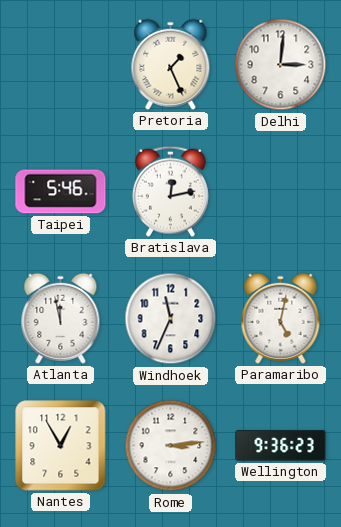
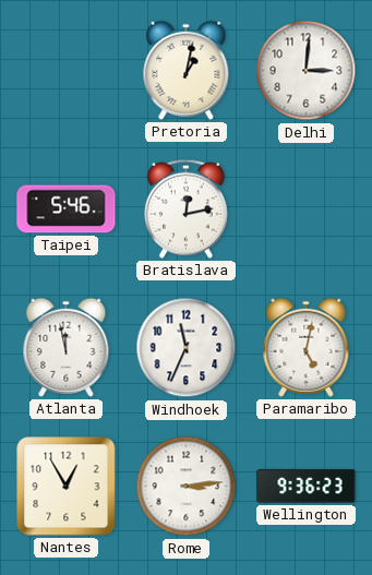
Pretoria: 1:26 -> 1:02 (187, 70)
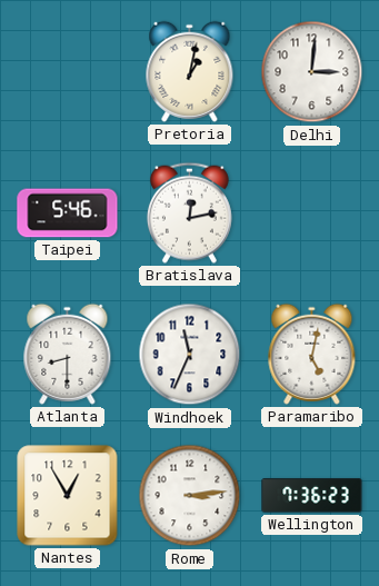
Atlanta: 11:58 -> 8:30 (68, 354)
Wellington: 9:36 -> 7:36 (312, 496)
